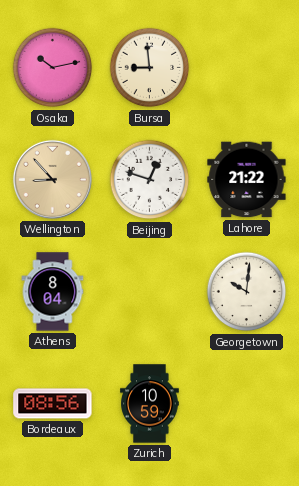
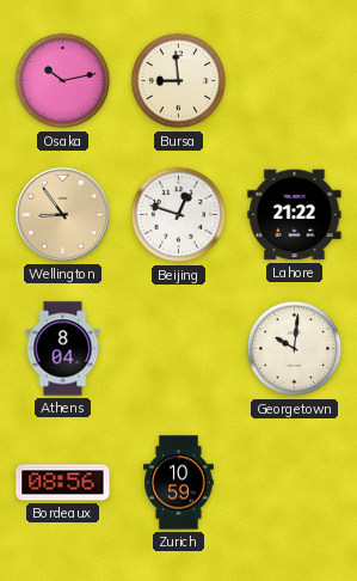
Wellington: 8:53 -> 8:54 (62, 214)
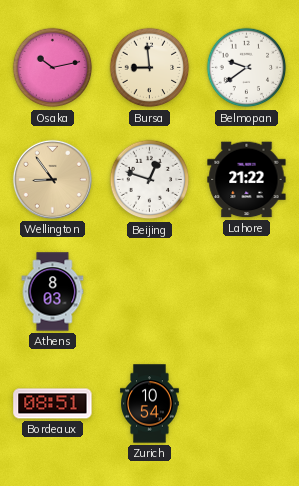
Belmopan: none -> 9:39 (247, 68)
Athens: 8:04 -> 8:03 (53, 292)
Georgetown: 10:01 -> none (295, 349)
Bordeaux: 08:56 -> 08:51 (53, 404)
Zurich: 10:59 -> 10:54 (150, 404)
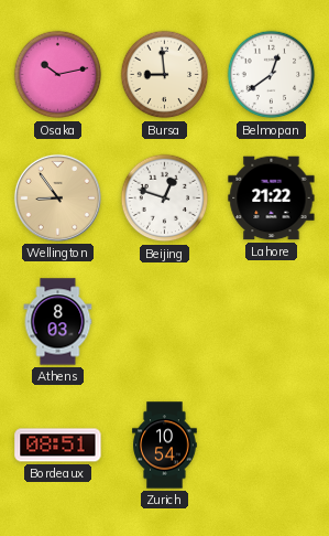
Belmopan: 9:39 -> 12:39 (272, 75)
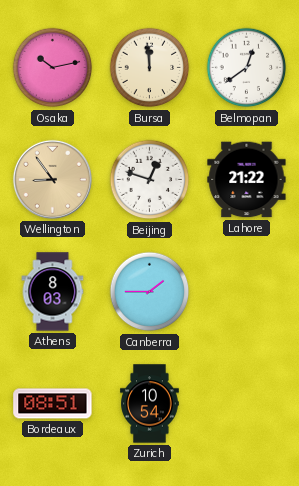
Bursa: 8:59 -> 11:59 (150, 68)
Canberra: none -> 1:45 (150, 292)
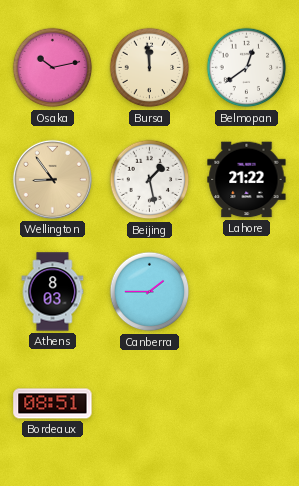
Beijing: 12:48 -> 1:28 (150, 180)
Zurich: 10:54 -> none (150, 404)
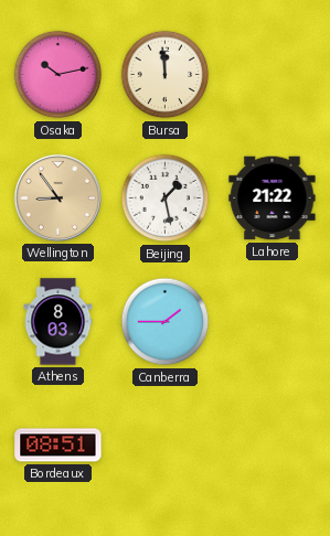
Belmopan: 12:39 -> none (247, 68)
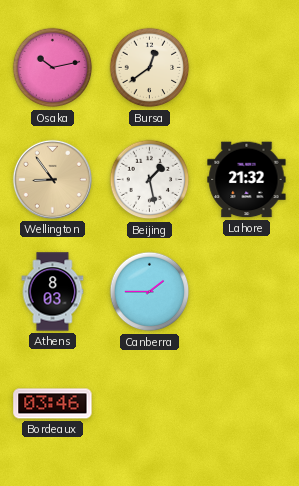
Bursa: 11:59 -> 12:39 (150, 68)
Lahore: 21:22 -> 21:32 (247, 180)
Bordeaux: 08:51 -> 03:46 (53, 404)
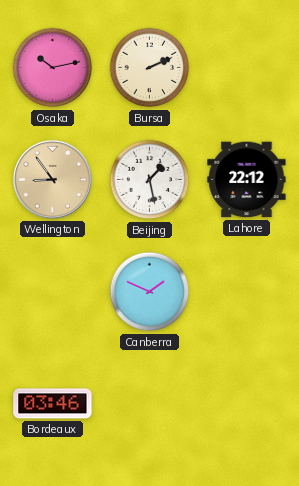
Bursa: 12:39 -> 2:11 (150, 68)
Lahore: 21:32 -> 22:12 (247, 180)
Athens: 8:03 -> none (53, 292)
Canberra: 1:45 -> 1:49 (150, 292)
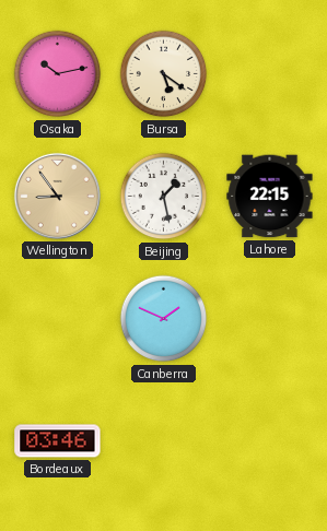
Bursa: 2:11 -> 5:21 (164, 74)
Lahore: 22:12 -> 22:15 (270, 197)
